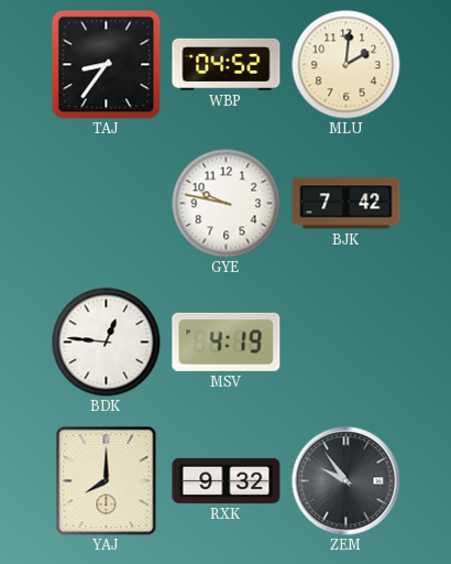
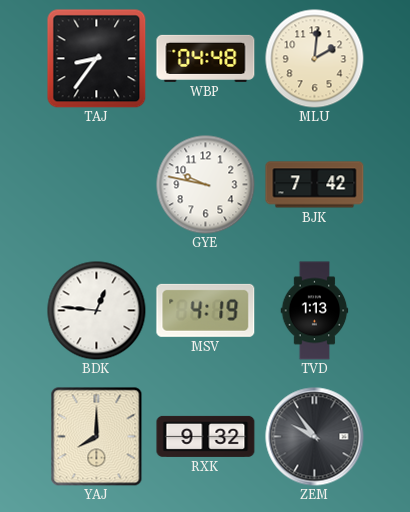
WBP: 04:52 -> 04:48 (206, 58)
TVD: none -> 1:13 (315, 311)
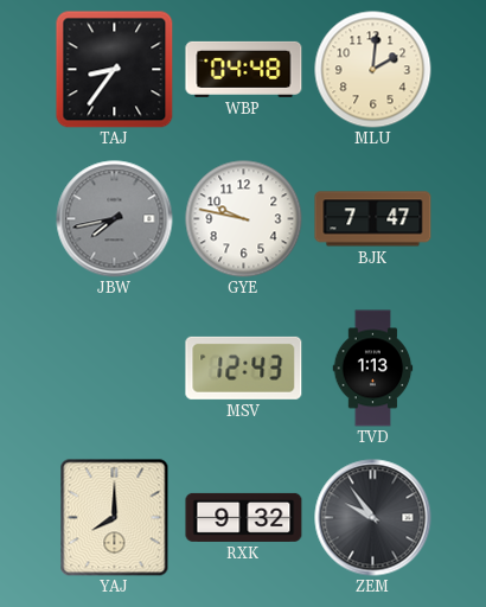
JBW: none -> 7:43 (115, 219)
BJK: 7:42 -> 7:47 (373, 219)
BDK: 12:46 -> none (97, 311)
MSV: 4:19 -> 12:43 (244, 368)
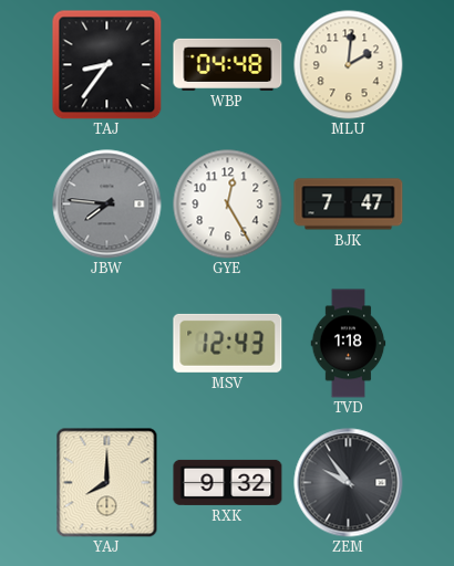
JBW: 7:43 -> 7:46 (107, 205)
GYE: 9:47 -> 12:25 (228, 205)
TVD: 1:13 -> 1:18 (349, 344)
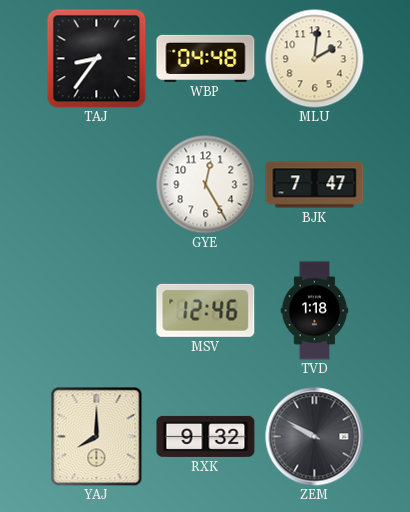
JBW: 7:46 -> none (107, 205)
MSV: 12:43 -> 12:46 (206, 310)
ZEM: 9:54 -> 9:50 (315, 437)
